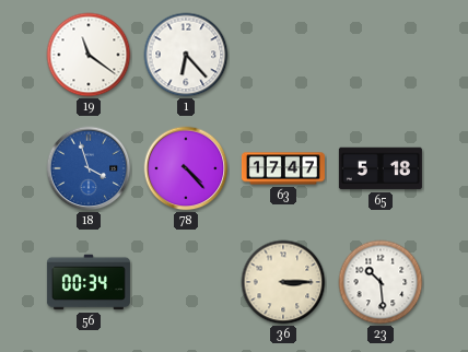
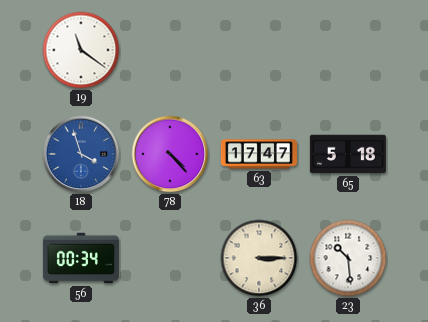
1: 6:23 -> none (186, 55)
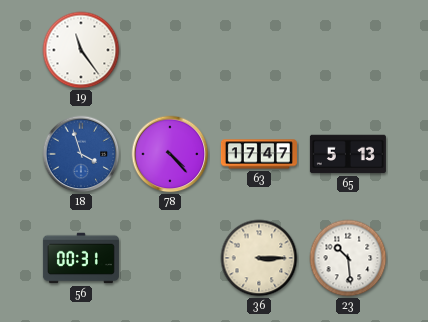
19: 11:21 -> 11:24 (81, 50)
65: 5:18 -> 5:13 (348, 154)
56: 00:34 -> 00:31 (81, 258)
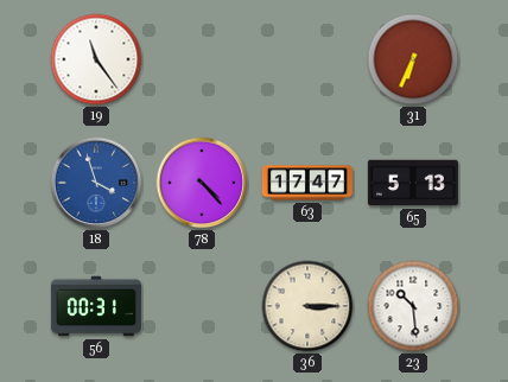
31: none -> 6:34 (413, 59)
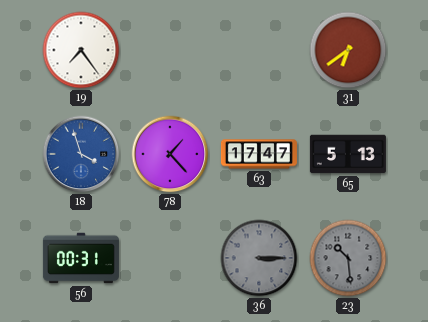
19: 11:24 -> 7:24 (81, 50)
31: 6:34 -> 6:39 (348, 50)
78: 4:23 -> 1:23 (170, 154)
36 dial: cream -> grey (259, 258)
23 dial: white -> grey (348, 258)
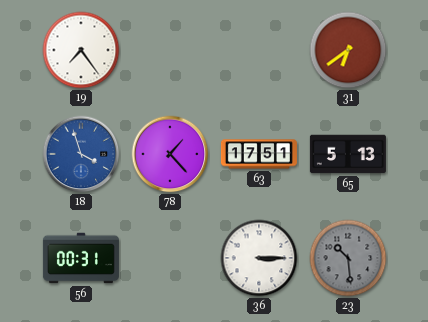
63: 17:47 -> 17:51 (259, 154)
36 dial: grey -> white (259, 258)
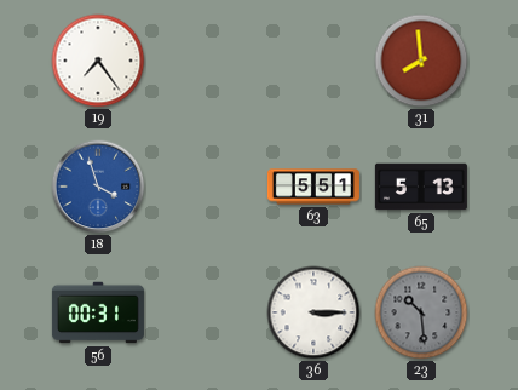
31: 6:39 -> 7:59 (421, 61)
78: 1:23 -> none (170, 154)
63: 17:51 -> 5:51 (313, 187)
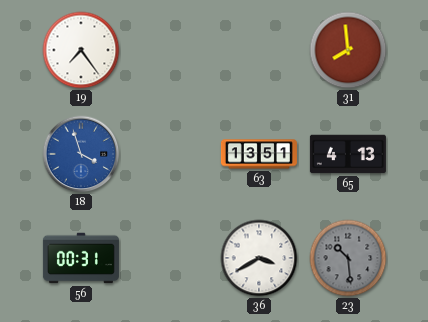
63: 5:51 -> 13:51 (259, 154)
65: 5:13 -> 4:13 (348, 154)
36: 3:15 -> 3:40 (259, 258)
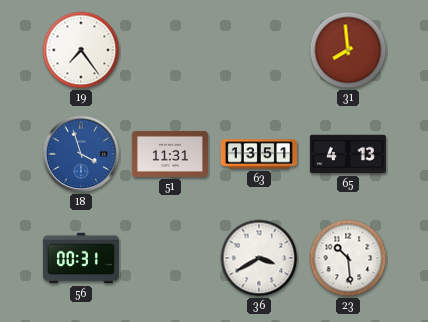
51: none -> 11:31 (170, 154)
23 dial: grey -> white (348, 258)
